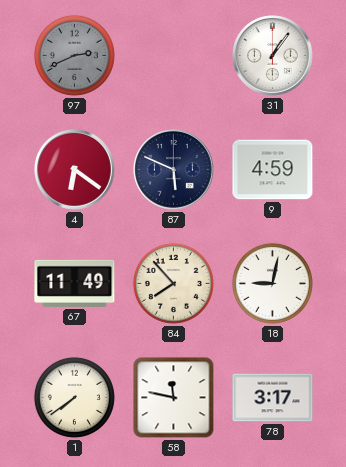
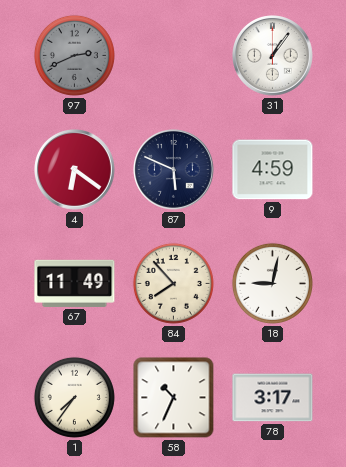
1: 7:39 -> 7:36 (74, 397)
58: 11:47 -> 10:34 (174, 398)
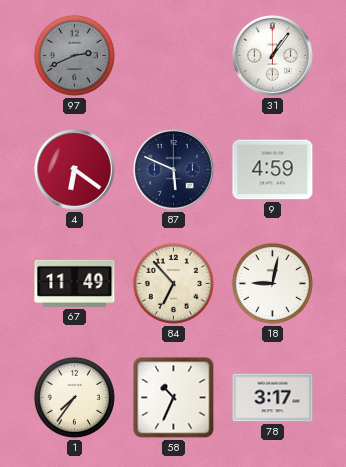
84: 7:53 -> 6:53 (173, 283)
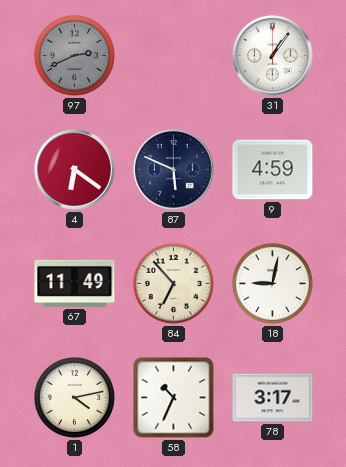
1: 7:36 -> 4:13 (74, 397)
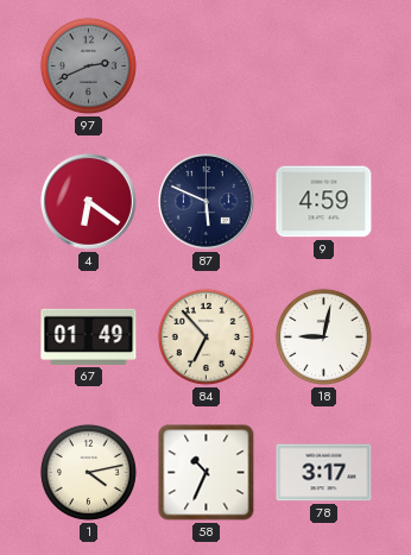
31: 1:06 -> none (273, 56)
67: 11:49 -> 01:49 (89, 336)
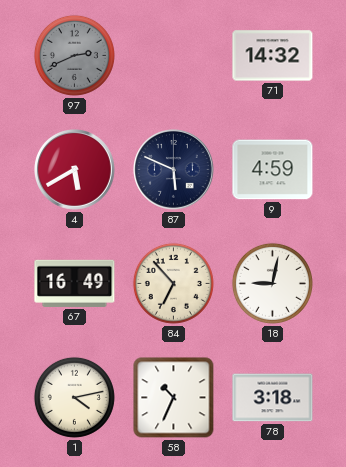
71: none -> 14:32 (273, 56)
4: 6:21 -> 5:40 (75, 170)
67: 01:49 -> 16:49 (75, 283)
78: 3:17 -> 3:18 (273, 398)
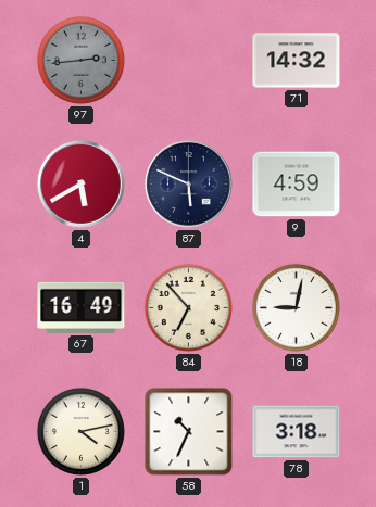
97: 2:41 -> 2:44 (80, 60)
